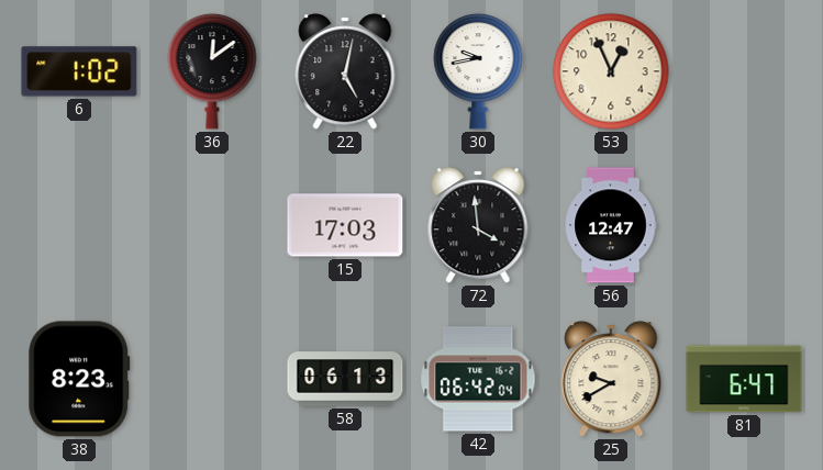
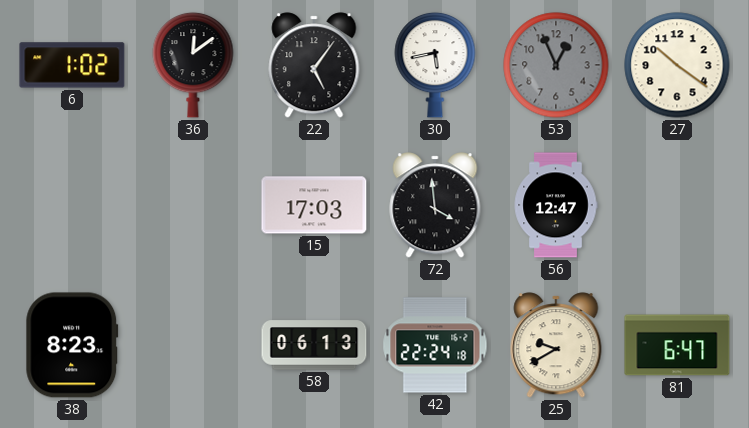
22: 5:02 -> 5:06 (314, 65)
30: 9:43 -> 5:43 (435, 65)
53 dial: cream -> grey (556, 65)
27: none -> 10:21 (677, 65)
42: 06:42 -> 22:24 (435, 345)
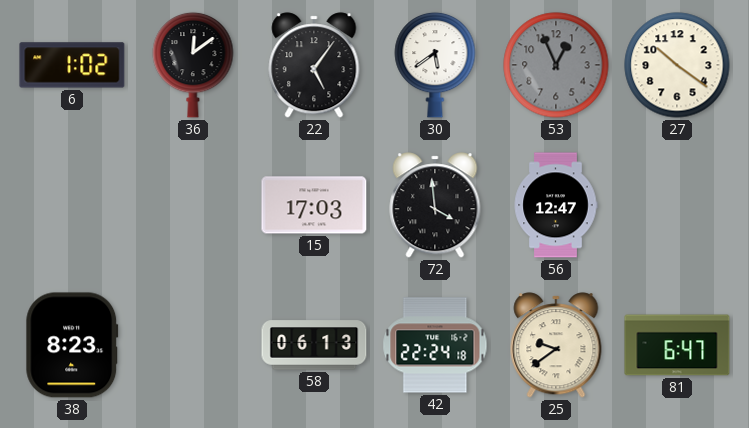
30: 5:43 -> 5:39 (435, 65)
25: 9:40 -> 9:39 (556, 345)
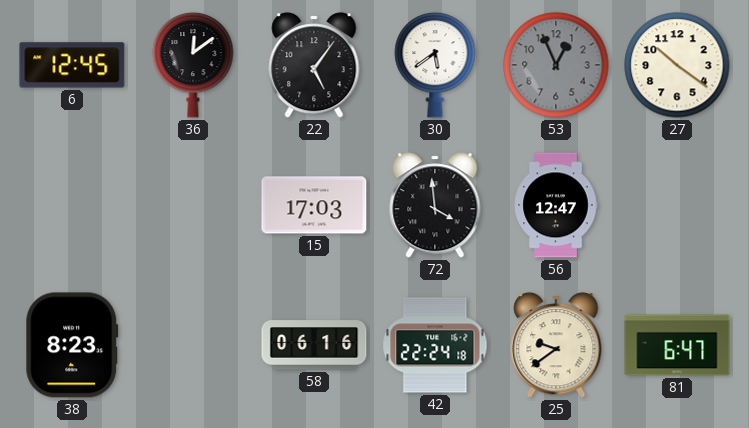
6: 1:02 -> 12:45 (72, 65)
58: 06:13 -> 06:16 (314, 345)
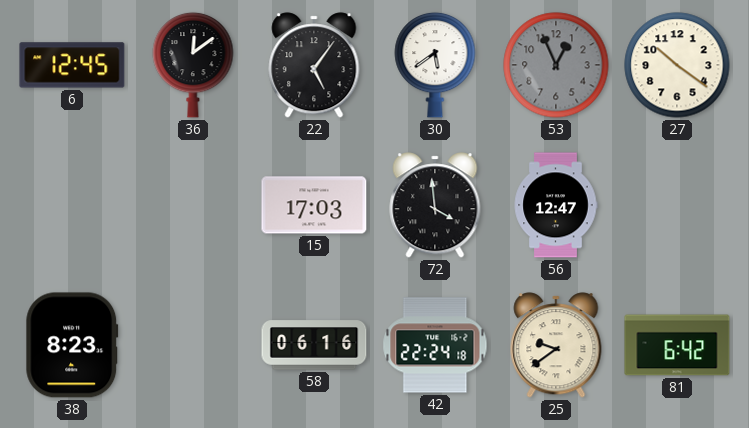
81: 6:47 -> 6:42 (677, 345)
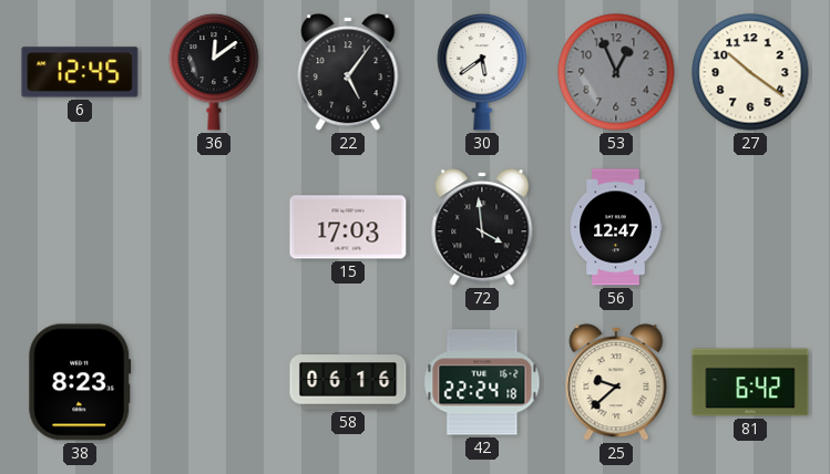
25: 9:39 -> 9:38 (616, 382)
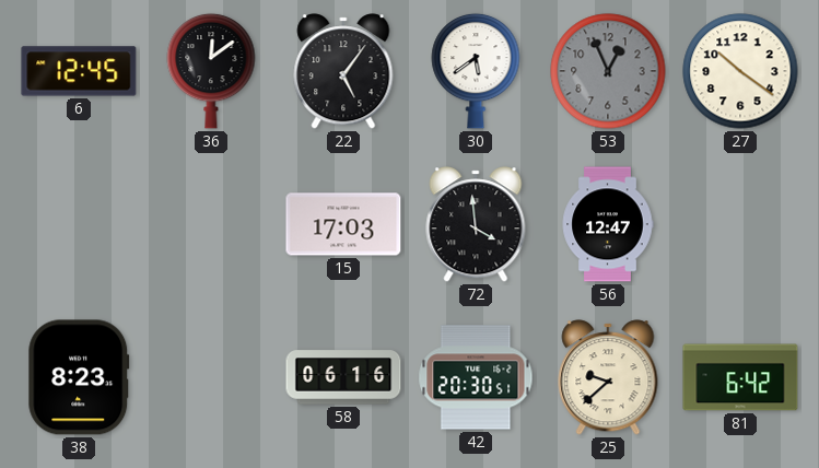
42: 22:24 -> 20:30 (476, 377)
